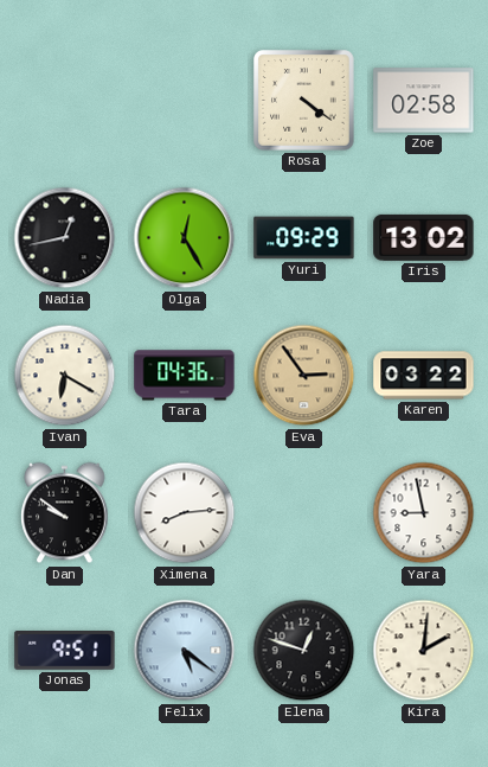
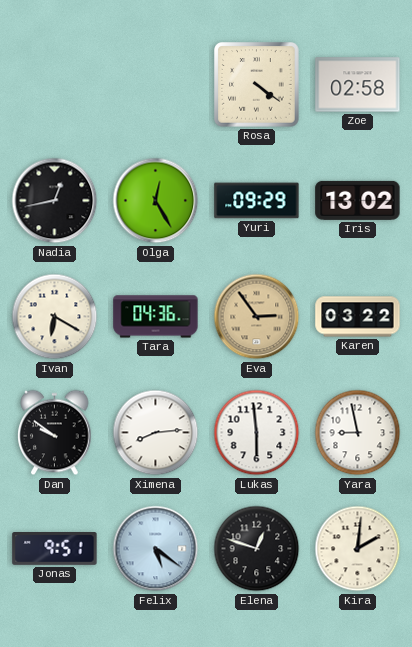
Lukas: none -> 5:59 (257, 433)
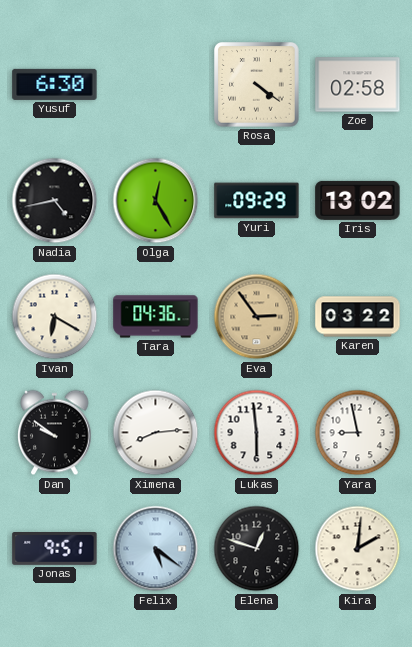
Yusuf: none -> 6:30 (55, 84)
Nadia: 12:43 -> 4:43 (55, 201)
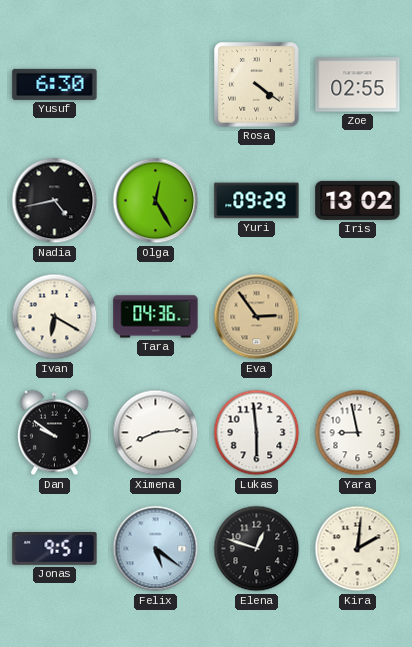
Zoe: 02:58 -> 02:55 (358, 85)
Karen: 03:22 -> none (358, 317)
